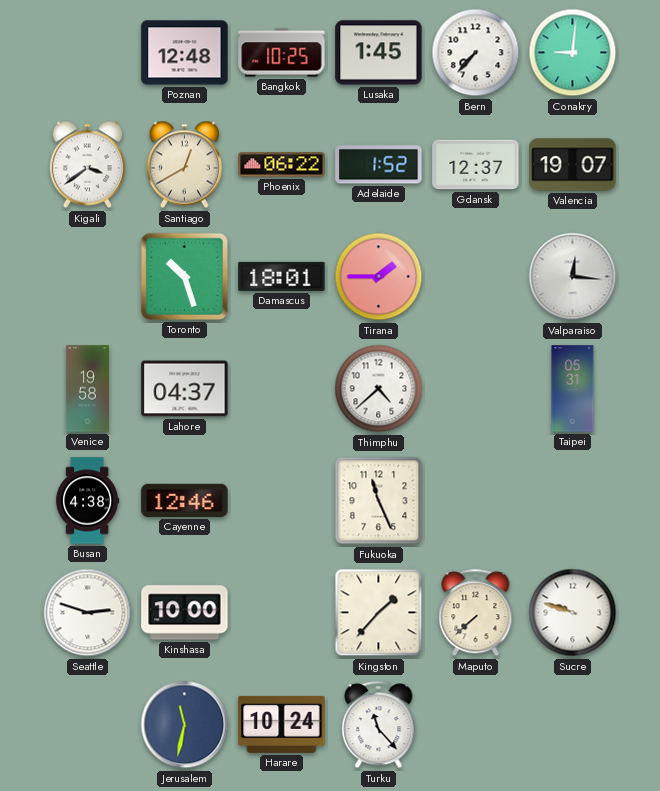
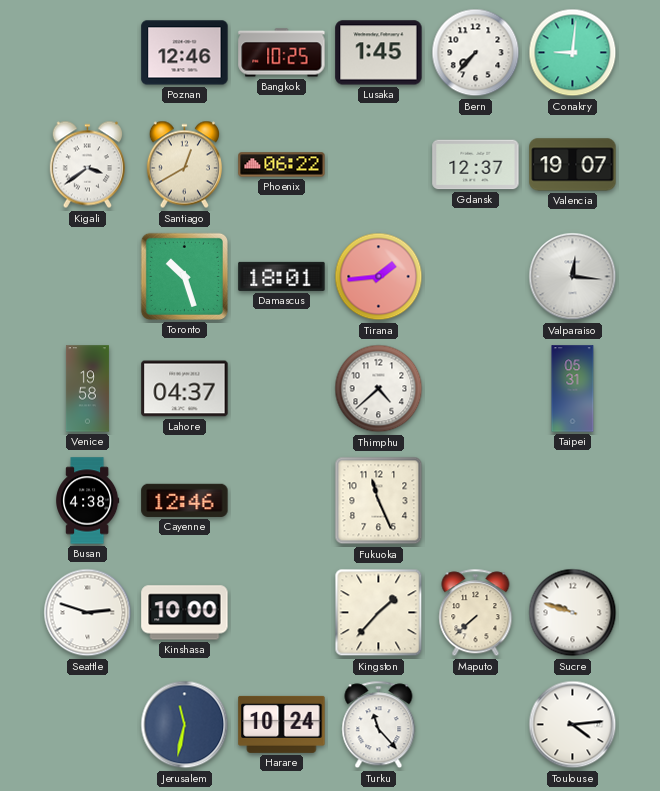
Poznan: 12:48 -> 12:46 (185, 53)
Adelaide: 1:52 -> none (379, 165)
Tirana: 1:45 -> 1:44 (379, 277)
Toulouse: none -> 4:14 (573, 725)
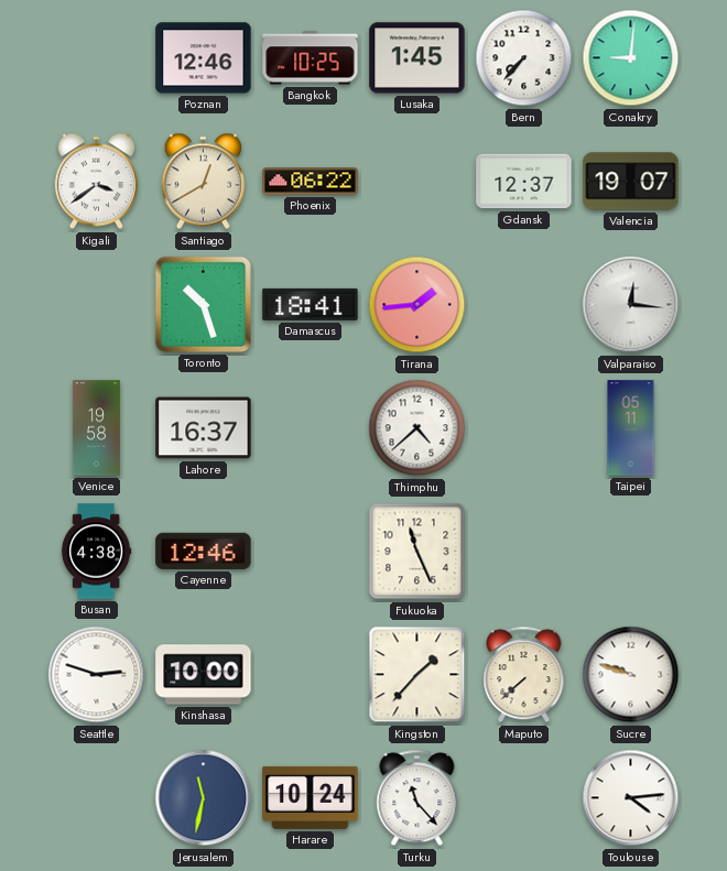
Damascus: 18:01 -> 18:41 (311, 304)
Lahore: 04:37 -> 16:37 (204, 428)
Taipei: 05:31 -> 05:11 (631, 428)
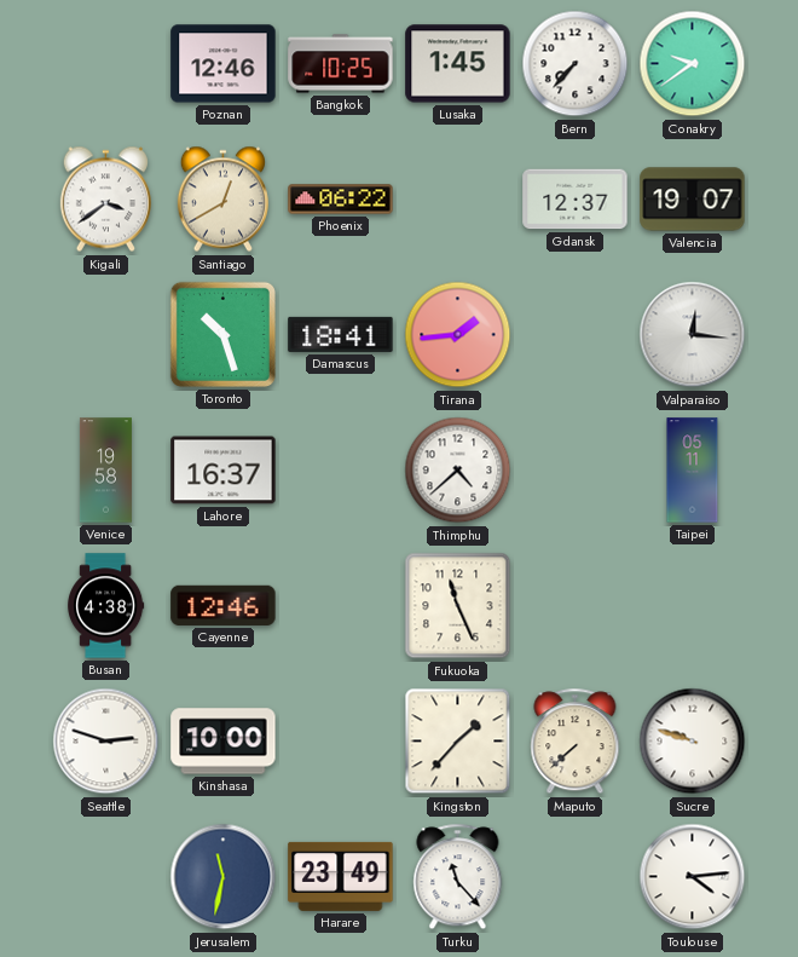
Conakry: 9:01 -> 9:39 (693, 64)
Harare: 10:24 -> 23:49 (341, 876)
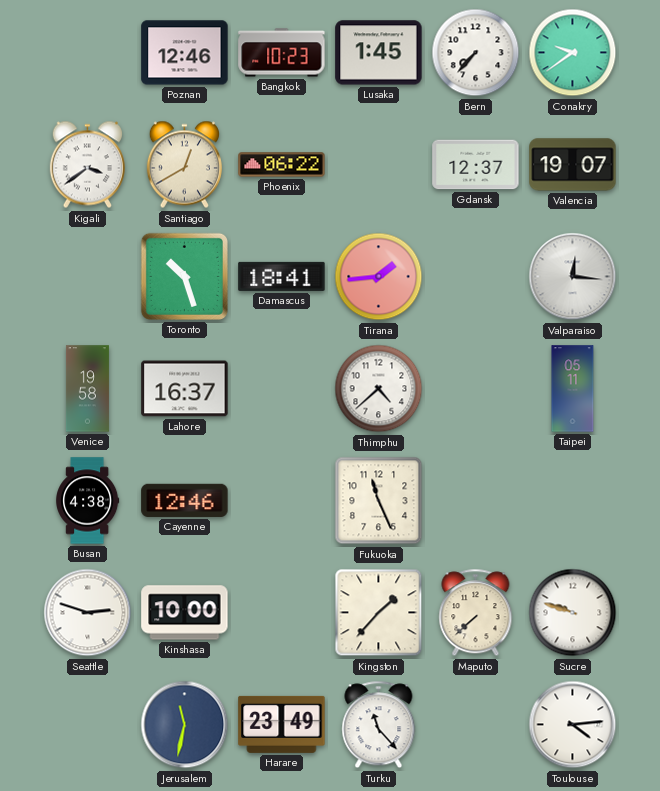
Bangkok: 10:25 -> 10:23 (282, 53)
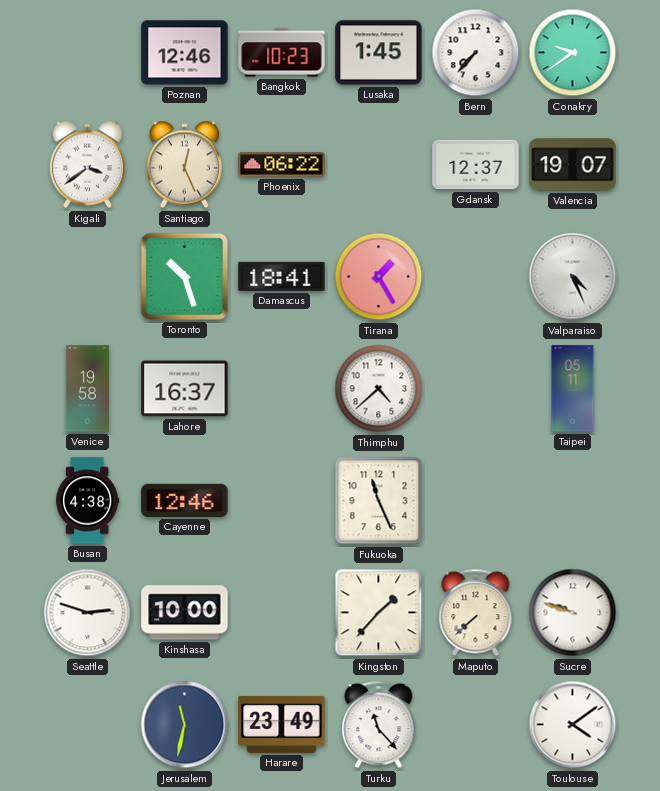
Santiago: 12:40 -> 12:26 (184, 165)
Tirana: 1:44 -> 1:25 (379, 277)
Valparaiso: 12:16 -> 4:26 (573, 277)
Toulouse: 4:14 -> 4:09 (573, 725)
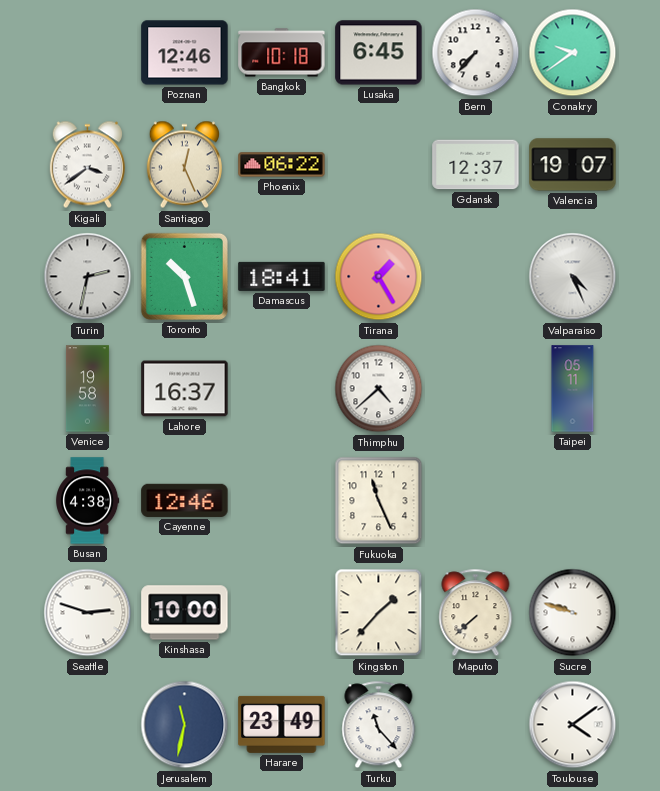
Bangkok: 10:23 -> 10:18 (282, 53)
Lusaka: 1:45 -> 6:45 (379, 53)
Turin: none -> 2:32 (88, 277)
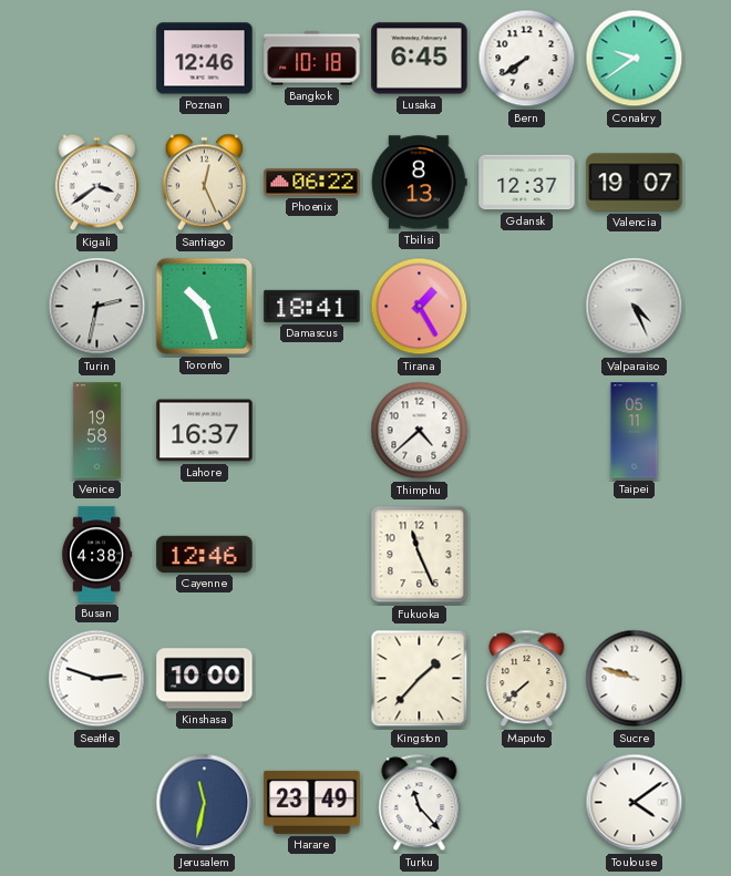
Bern: 7:37 -> 7:39 (527, 59)
Tbilisi: none -> 8:13 (420, 183)
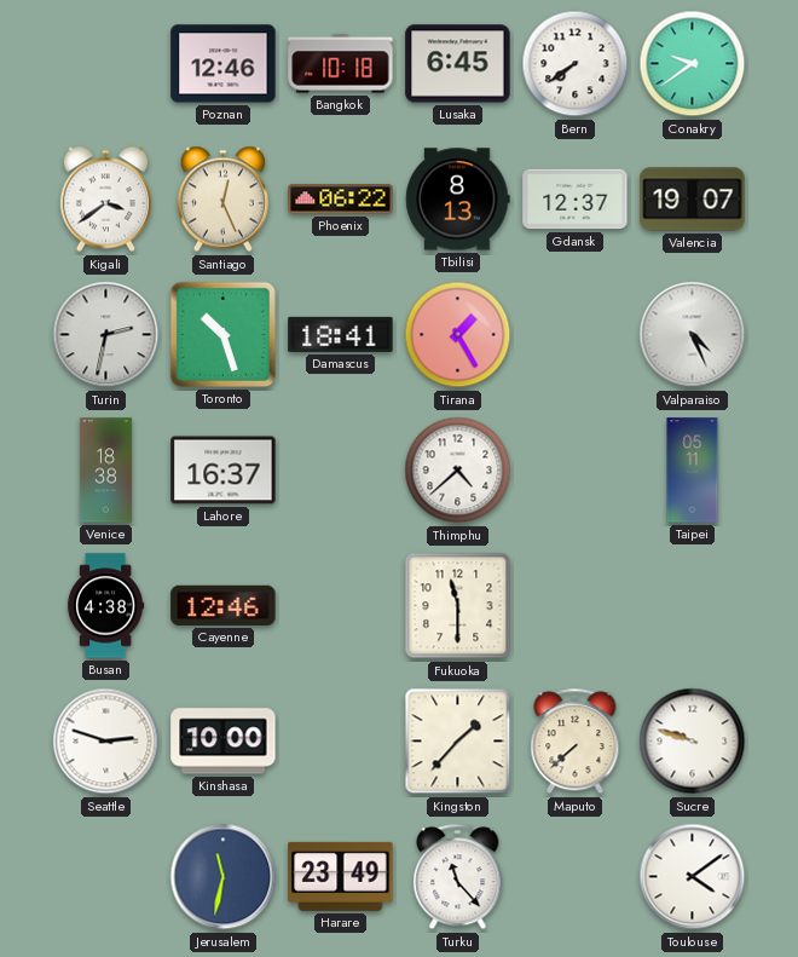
Venice: 19:58 -> 18:38 (105, 471)
Fukuoka: 11:26 -> 11:30 (458, 606)
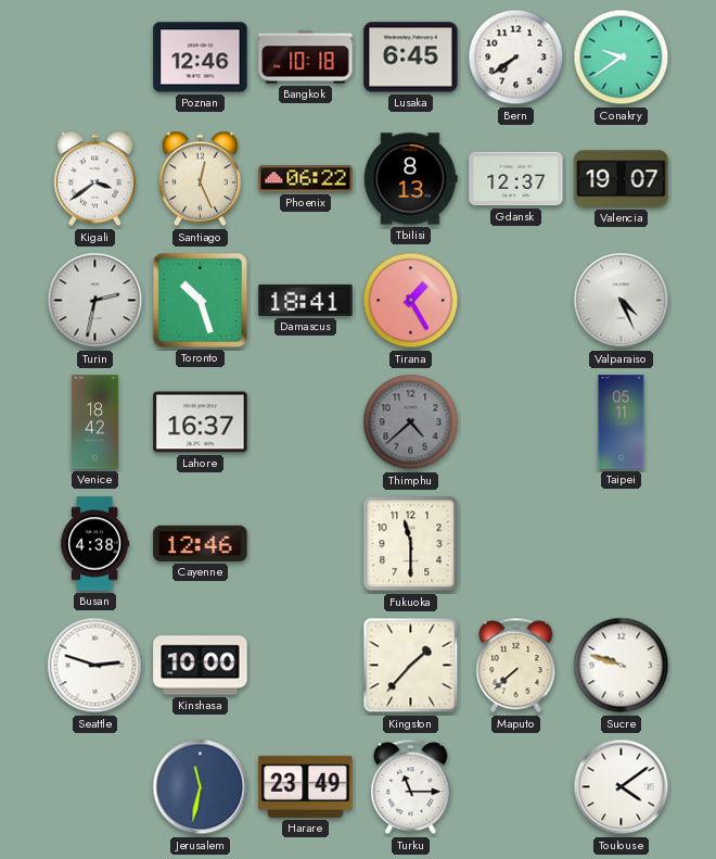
Venice: 18:38 -> 18:42 (94, 422)
Thimphu dial: white -> grey (411, 422)
Turku: 11:23 -> 11:15 (411, 787)
